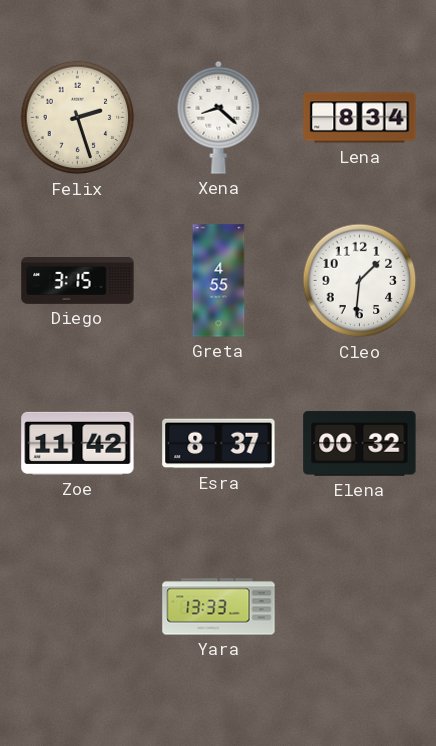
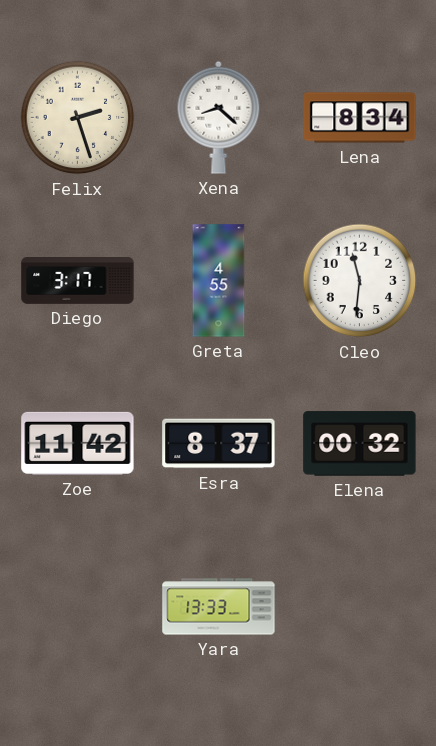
Diego: 3:15 -> 3:17 (78, 281)
Cleo: 1:31 -> 11:31 (360, 281)
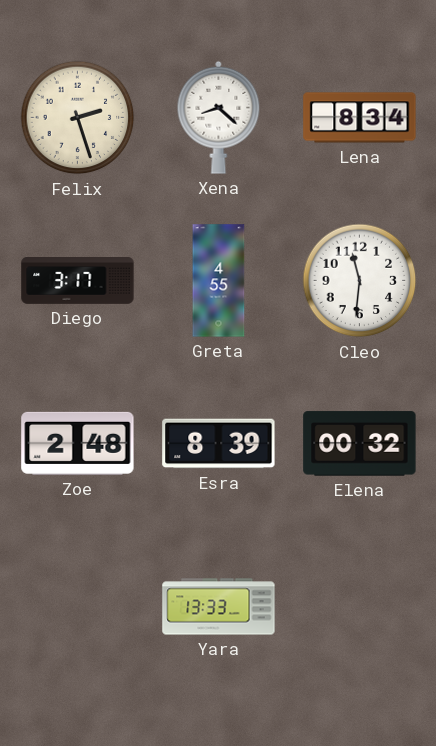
Zoe: 11:42 -> 2:48 (78, 443)
Esra: 8:37 -> 8:39 (219, 444)
